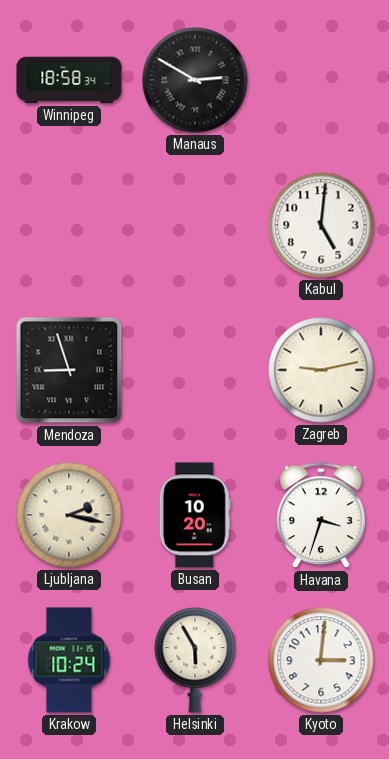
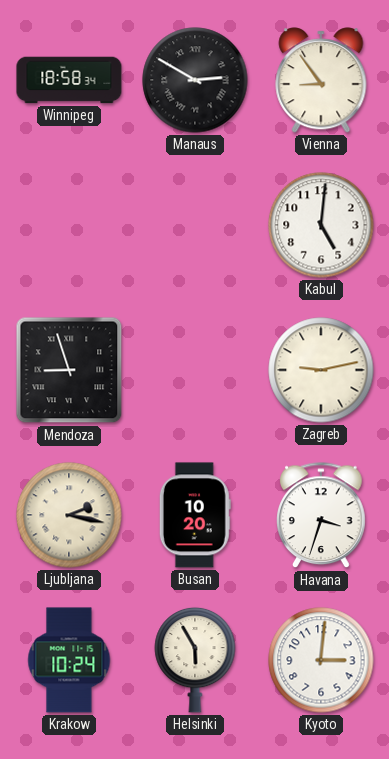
Vienna: none -> 8:54 (321, 80)
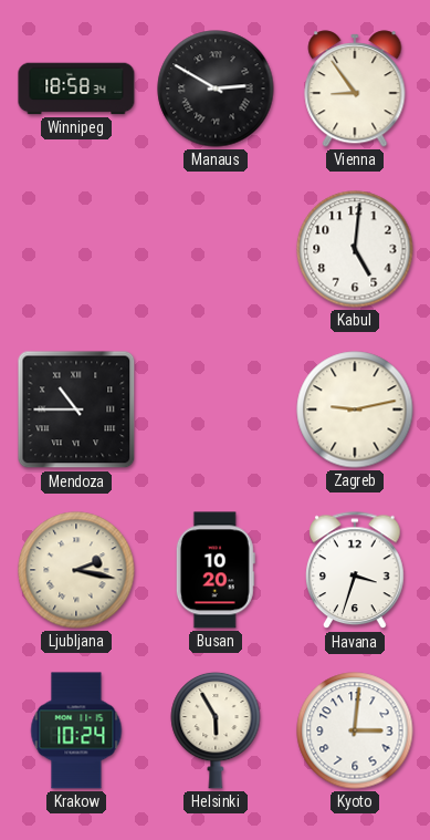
Mendoza: 8:57 -> 10:45 (76, 409)
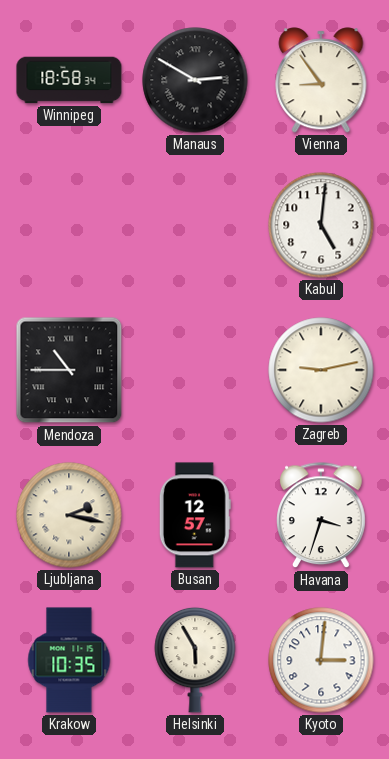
Busan: 10:20 -> 12:57 (195, 515)
Krakow: 10:24 -> 10:35 (69, 660)
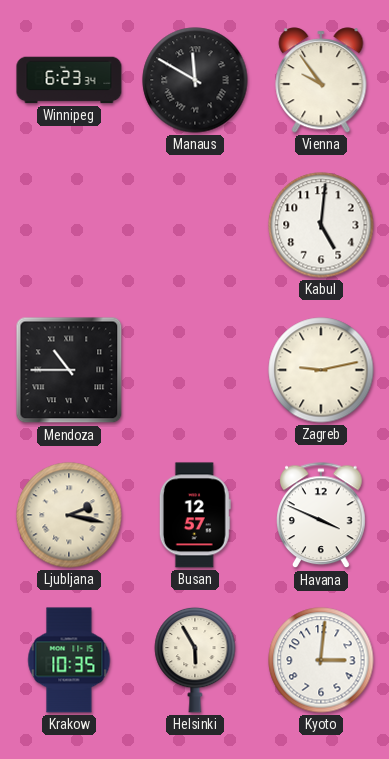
Winnipeg: 18:58 -> 6:23 (69, 80)
Manaus: 2:50 -> 11:50 (195, 80)
Vienna: 8:54 -> 9:54 (321, 80)
Havana: 3:33 -> 3:49 (322, 516)
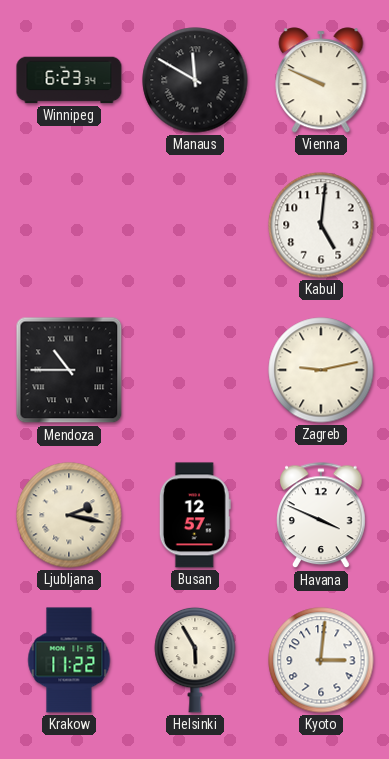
Vienna: 9:54 -> 9:49 (321, 80)
Krakow: 10:35 -> 11:22 (69, 660)
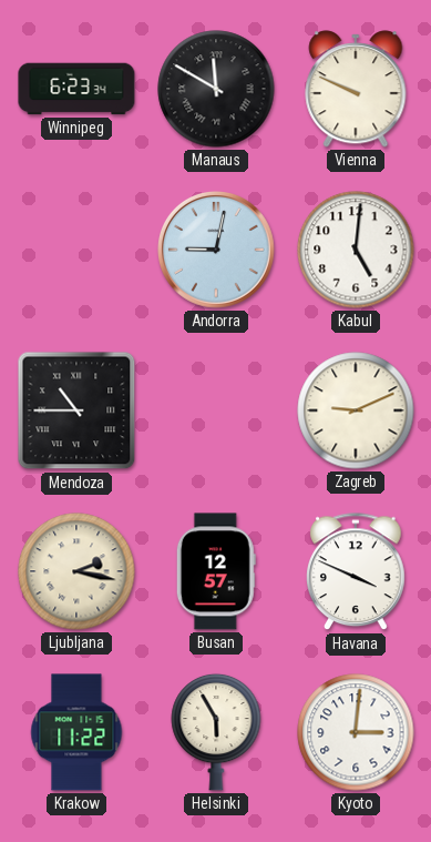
Andorra: none -> 9:02 (217, 251)
Zagreb: 9:13 -> 9:11 (356, 410)
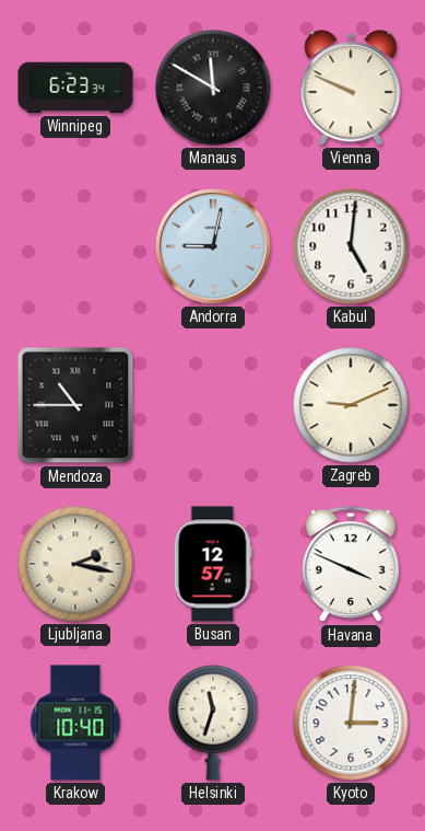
Krakow: 11:22 -> 10:40 (75, 723)
Helsinki: 5:55 -> 11:33 (213, 723)
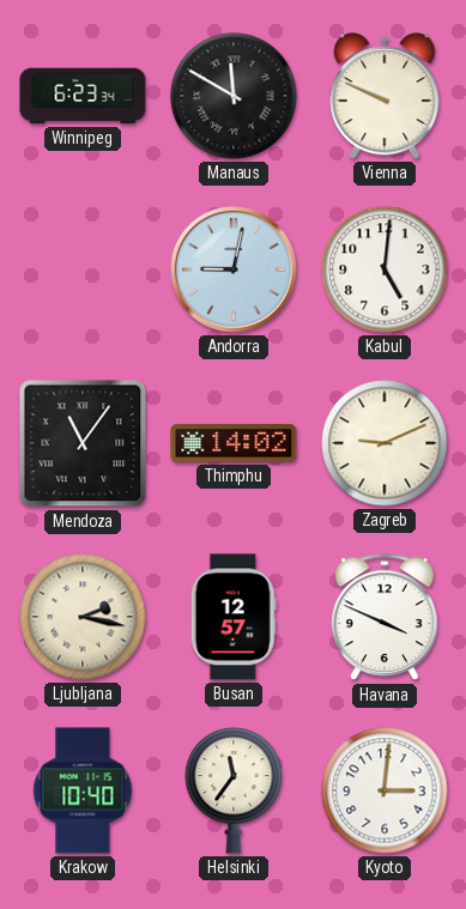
Mendoza: 10:45 -> 11:06 (83, 443)
Thimphu: none -> 14:02 (234, 443)
Helsinki: 11:33 -> 11:36 (234, 790)
